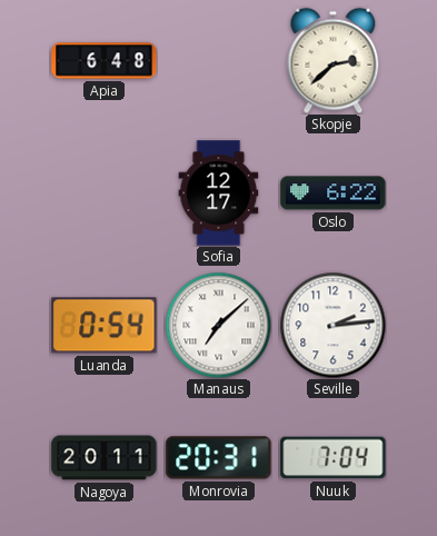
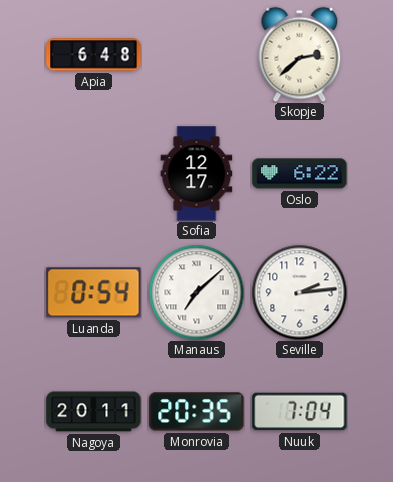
Monrovia: 20:31 -> 20:35 (197, 412)
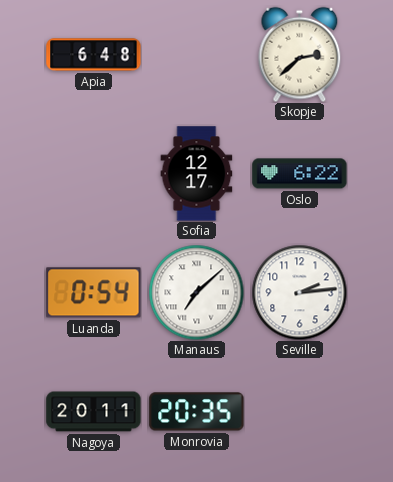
Nuuk: 7:04 -> none (300, 412)
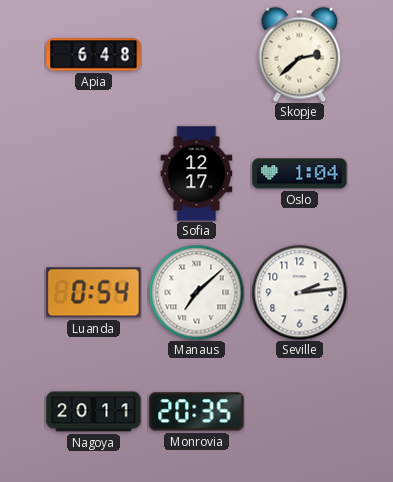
Oslo: 6:22 -> 1:04 (300, 174)
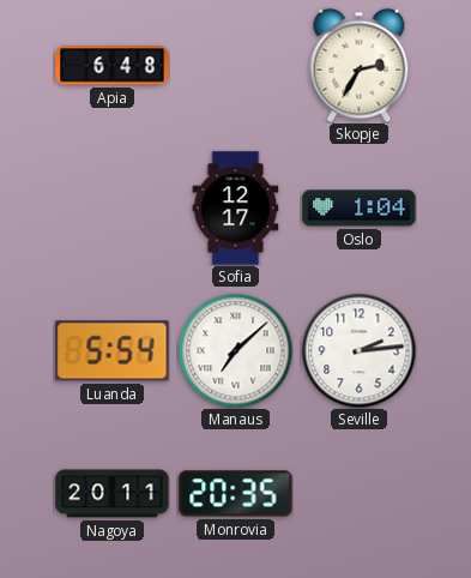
Skopje: 2:38 -> 2:35 (360, 65)
Luanda: 0:54 -> 5:54 (113, 351)
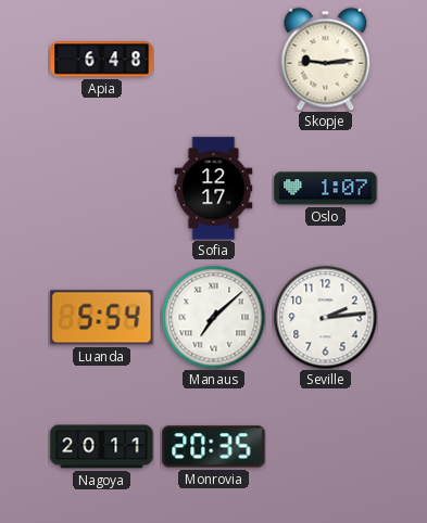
Skopje: 2:35 -> 9:14 (326, 59)
Oslo: 1:04 -> 1:07 (326, 189)
